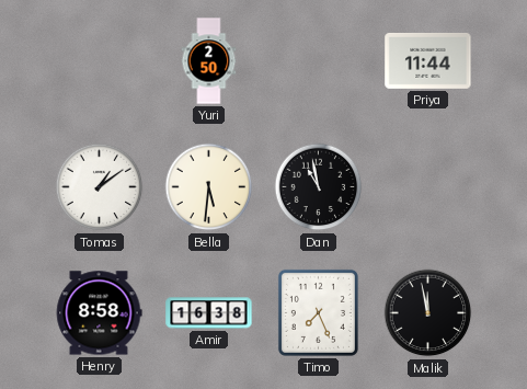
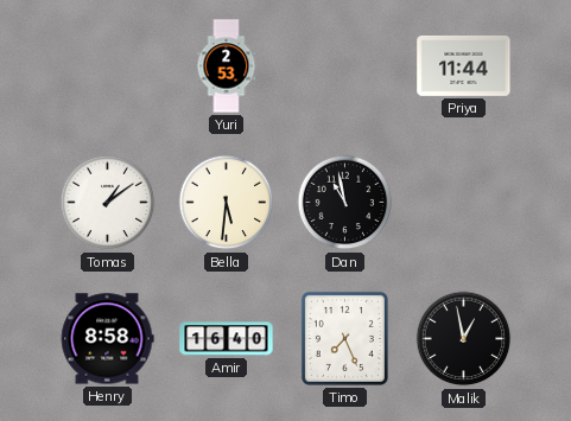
Yuri: 2:50 -> 2:53 (227, 66)
Amir: 16:38 -> 16:40 (227, 339)
Malik: 11:58 -> 12:58 (464, 339)
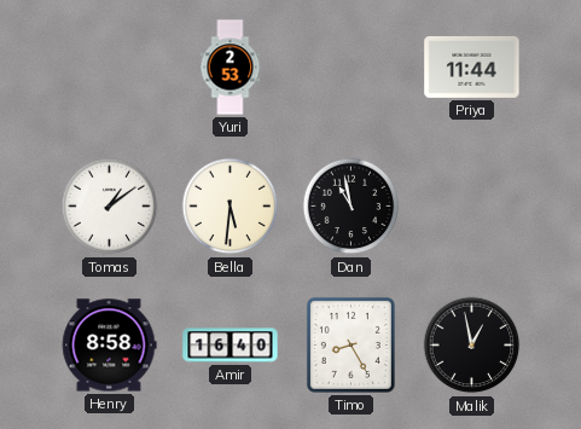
Timo: 7:26 -> 8:25 (350, 344)
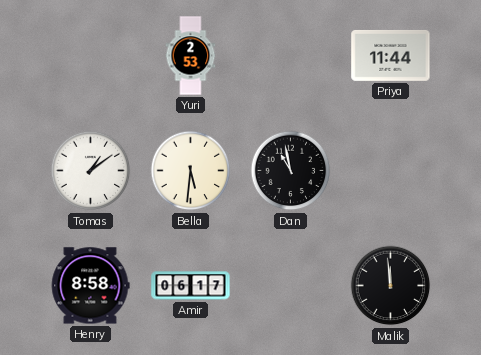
Amir: 16:40 -> 06:17 (191, 286)
Timo: 8:25 -> none (350, 344)
Malik: 12:58 -> 11:59 (391, 286)
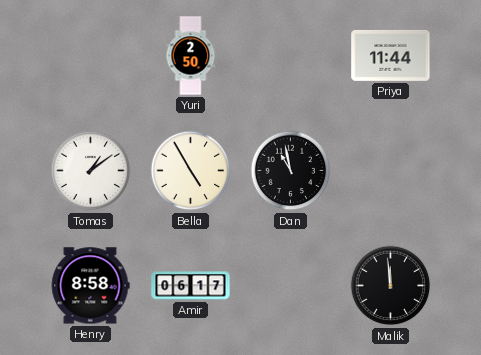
Yuri: 2:53 -> 2:50 (191, 56)
Bella: 5:31 -> 4:55 (191, 171)
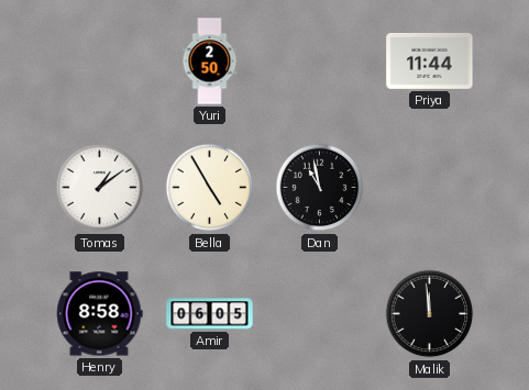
Amir: 06:17 -> 06:05 (210, 314)
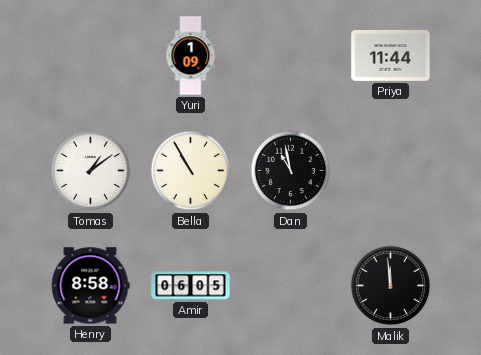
Yuri: 2:50 -> 1:09 (191, 56)
Bella: 4:55 -> 10:55 (191, 171)
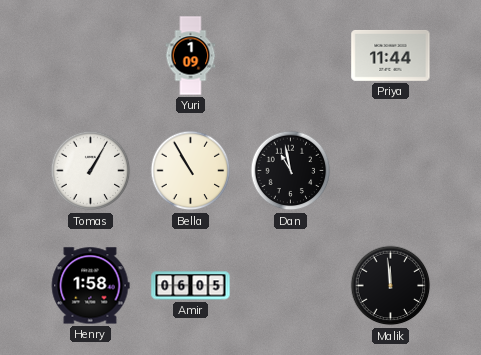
Tomas: 1:09 -> 1:05 (91, 171)
Henry: 8:58 -> 1:58 (90, 286)
